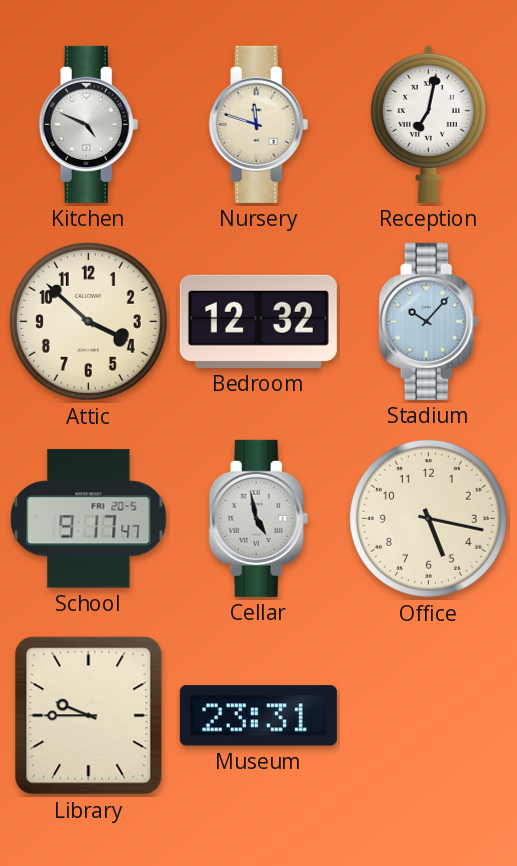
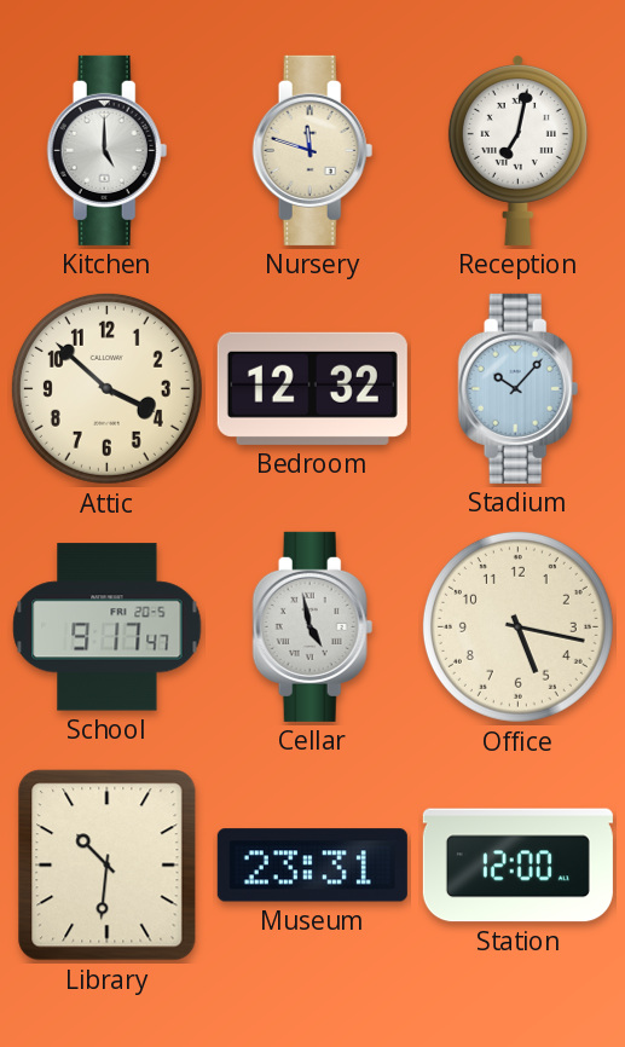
Kitchen: 4:49 -> 5:00 (108, 150)
Library: 9:45 -> 10:31 (108, 866)
Station: none -> 12:00 (517, 866)
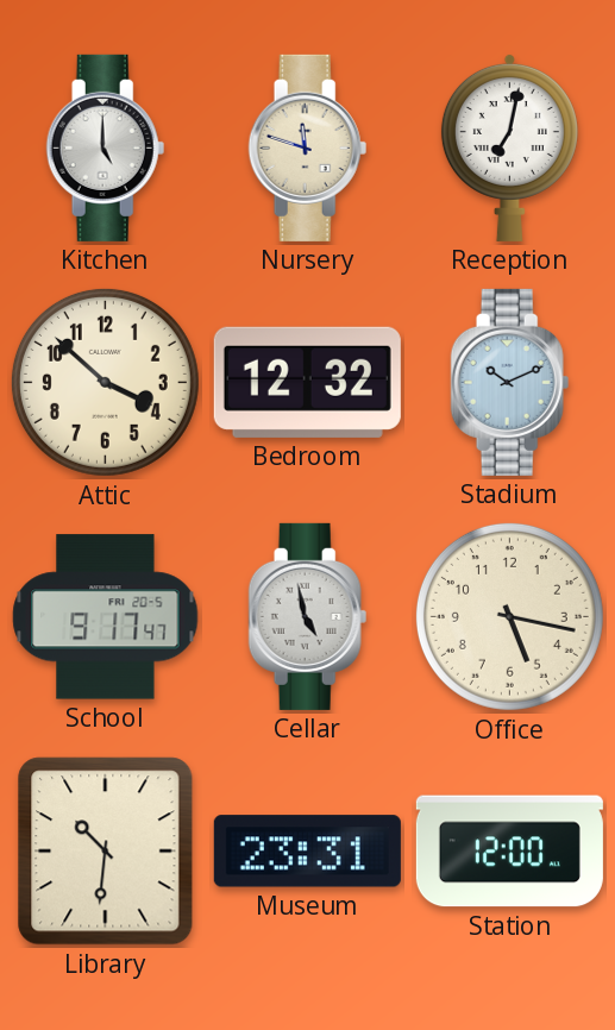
Stadium: 10:07 -> 10:11 (510, 382)
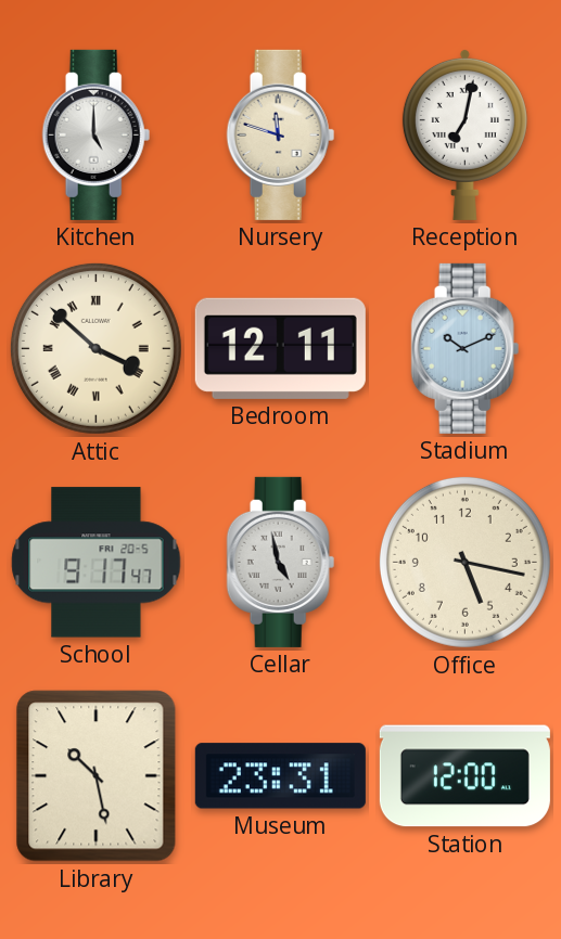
Attic numerals: Arabic -> Roman (95, 348)
Bedroom: 12:32 -> 12:11 (280, 348)
Library: 10:31 -> 10:28 (97, 776)
